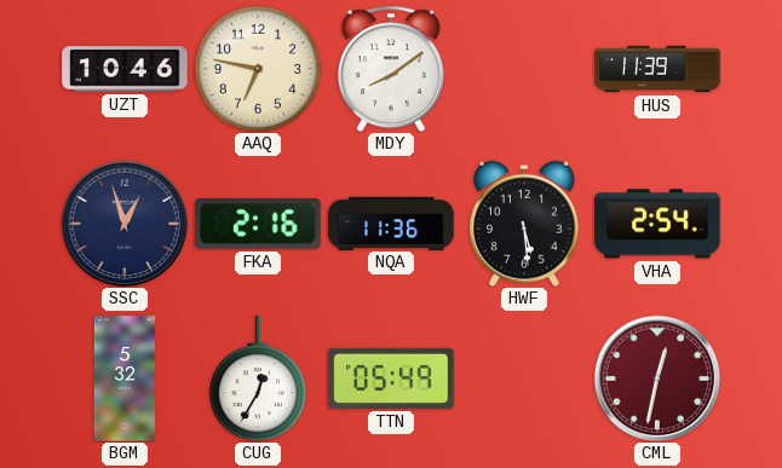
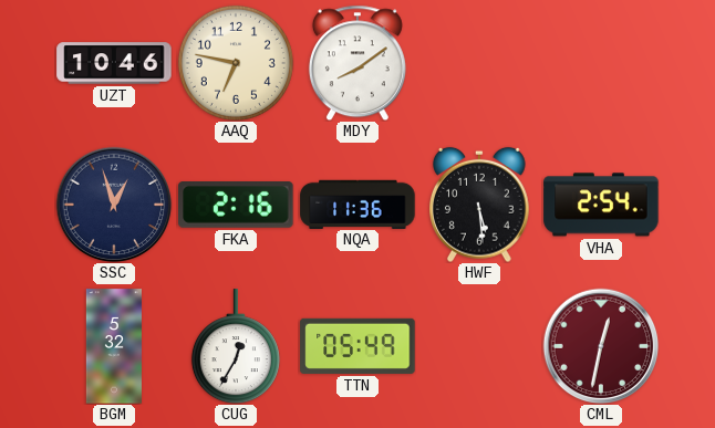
HUS: 11:39 -> none (657, 69)
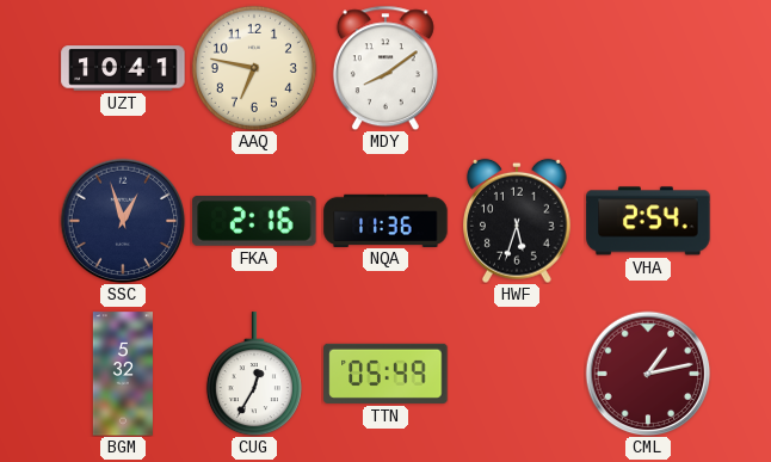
UZT: 10:46 -> 10:41 (123, 68)
HWF: 5:29 -> 5:33 (518, 221)
CML: 12:32 -> 1:13 (648, 374)
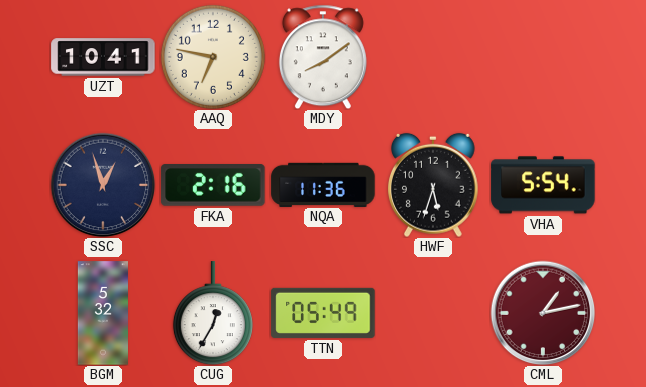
VHA: 2:54 -> 5:54 (543, 185)
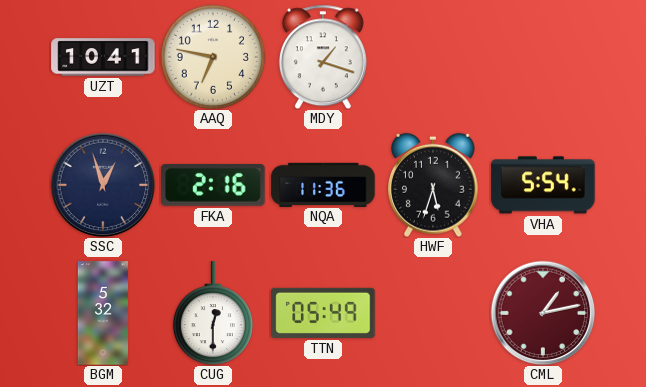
MDY: 8:09 -> 1:18 (323, 57)
CUG: 12:35 -> 12:30 (213, 313)
